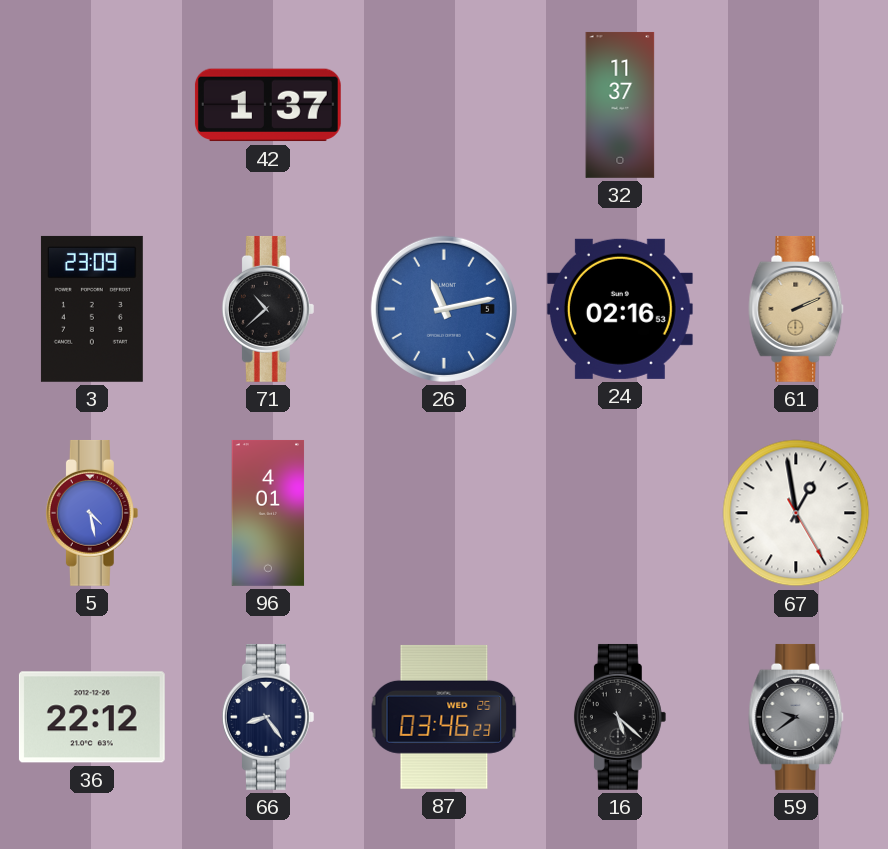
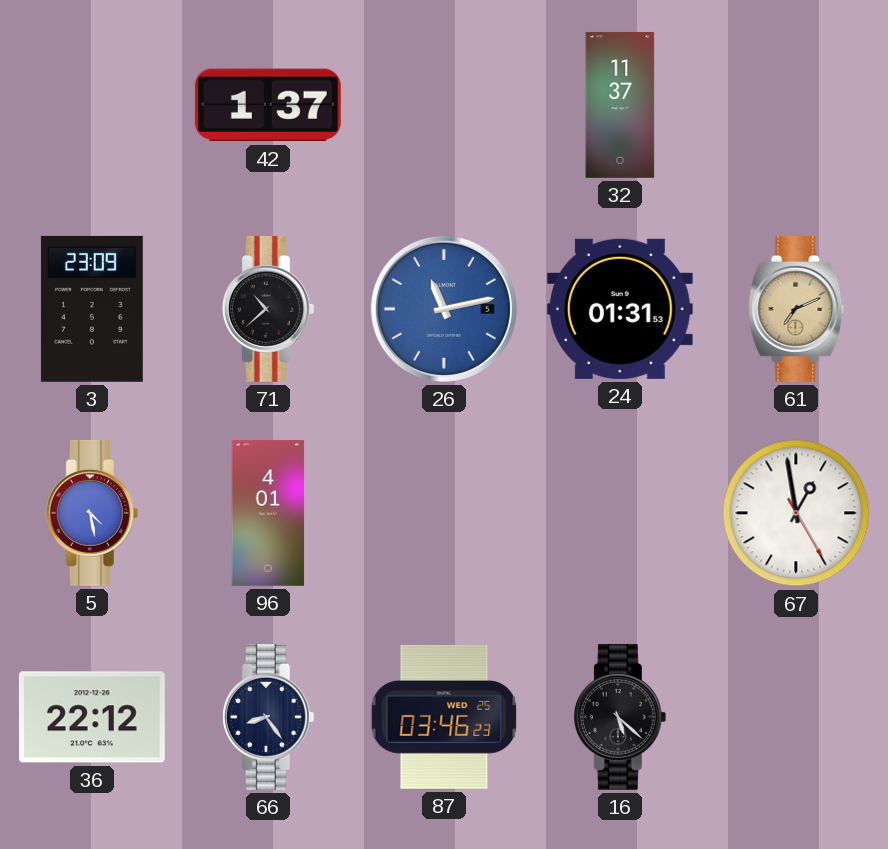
24: 02:16 -> 01:31 (620, 309)
61: 2:11 -> 7:11 (796, 309)
59: 9:39 -> none (796, 717)
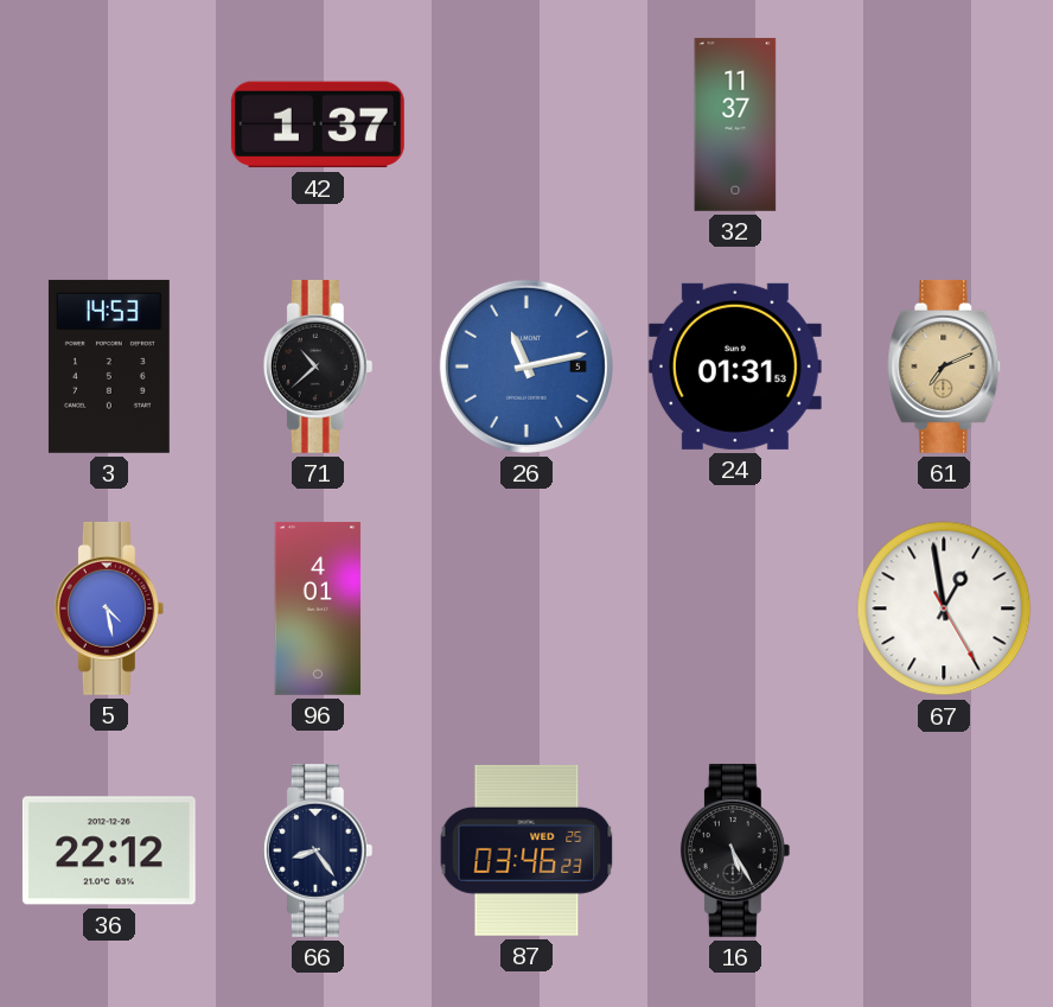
3: 23:09 -> 14:53 (109, 367)
16: 5:22 -> 5:25 (735, 850)
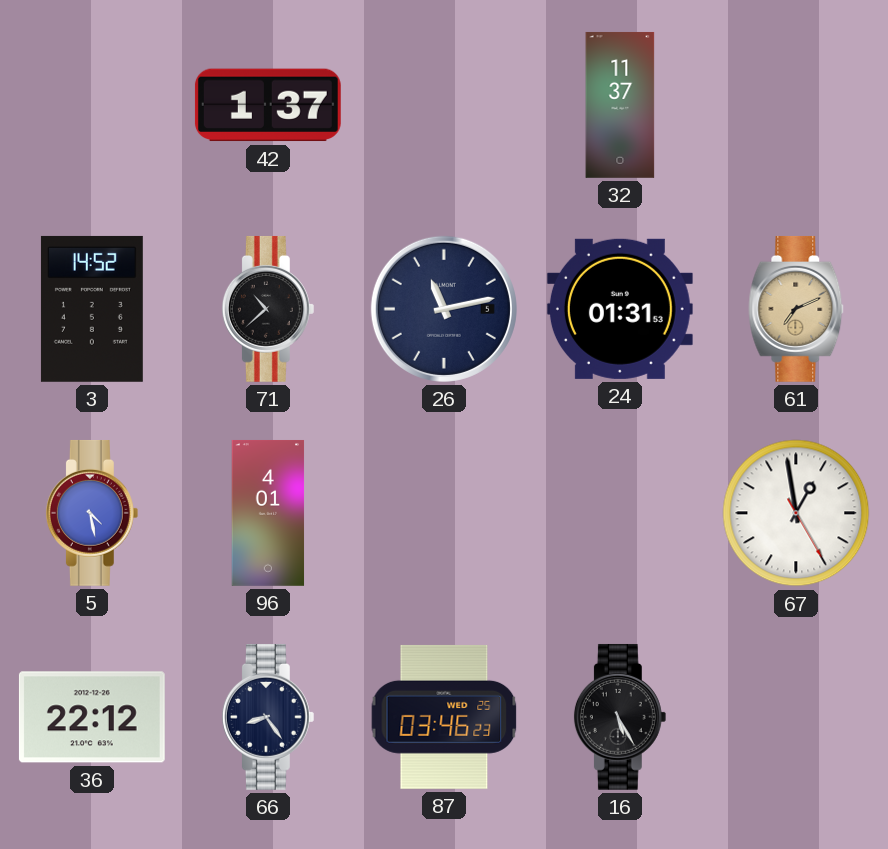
3: 14:53 -> 14:52 (92, 309)
26 dial: blue -> navy (444, 309)
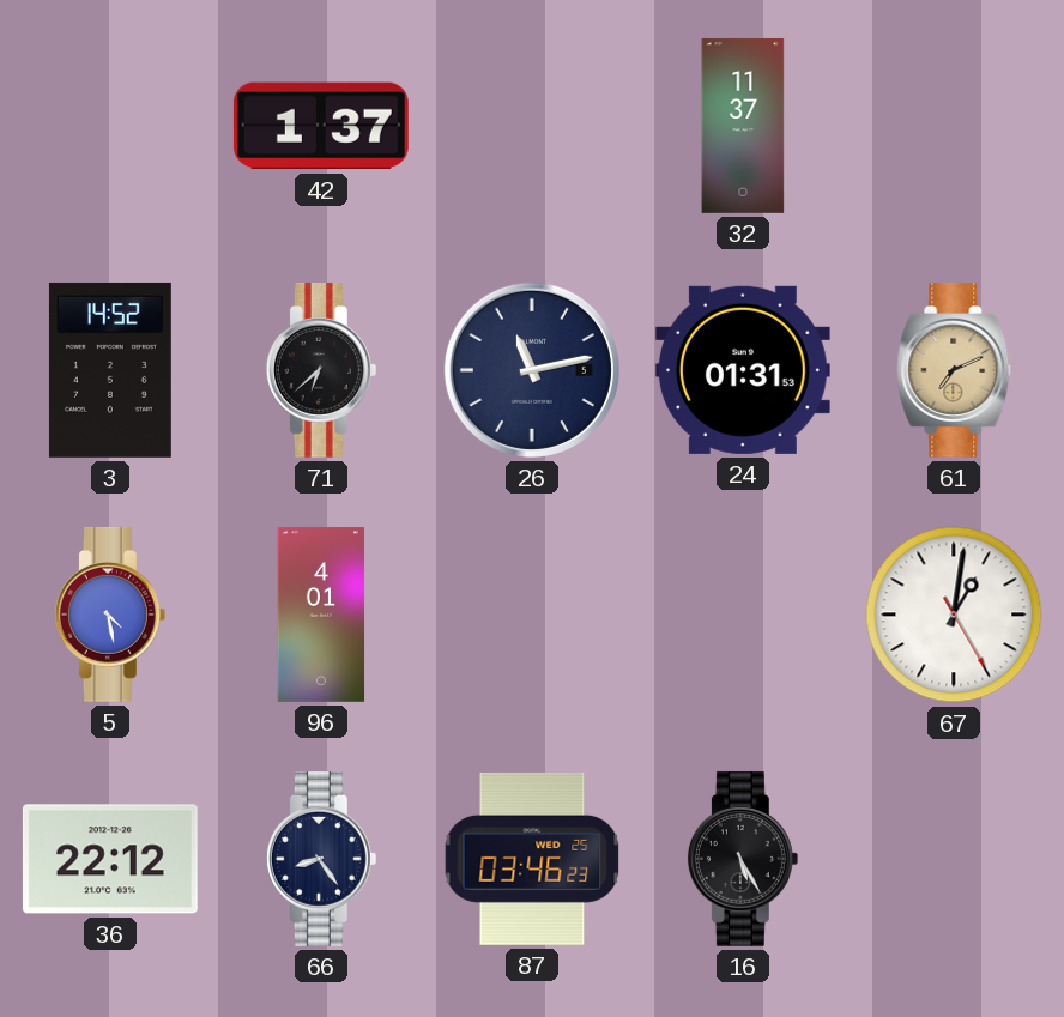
71: 10:38 -> 6:38 (321, 370)
67: 12:58 -> 1:01 (954, 615)
